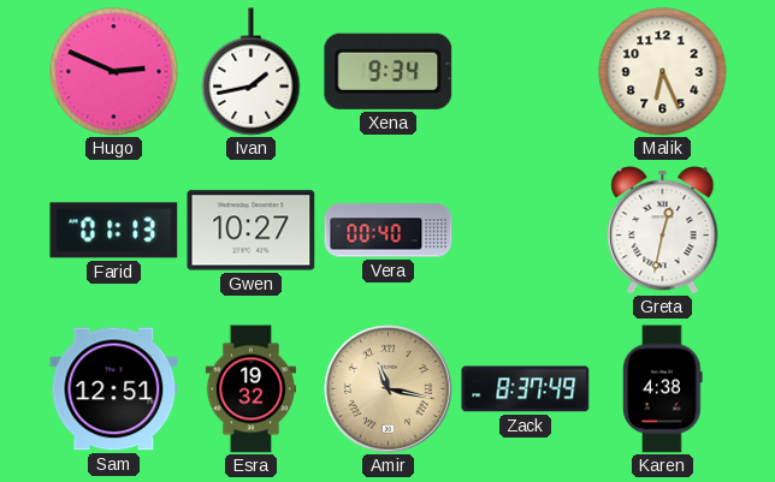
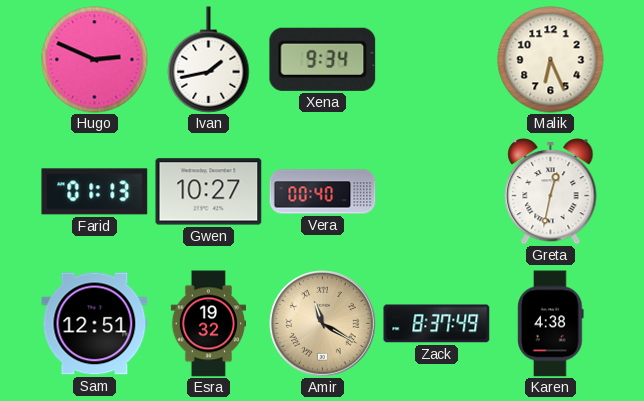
Amir: 11:17 -> 11:20 (323, 324)
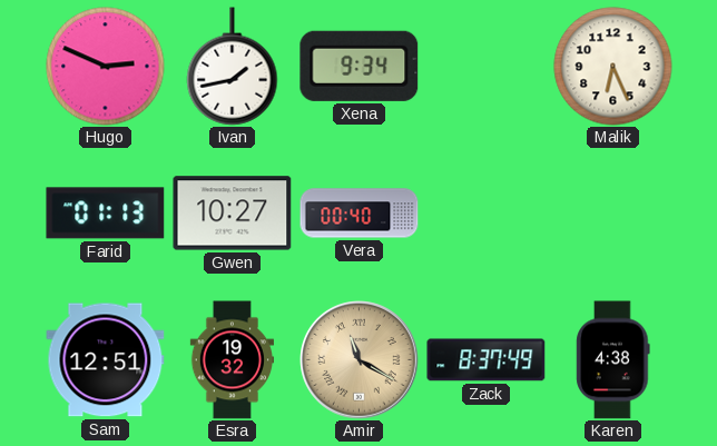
Greta: 12:32 -> none (551, 192)
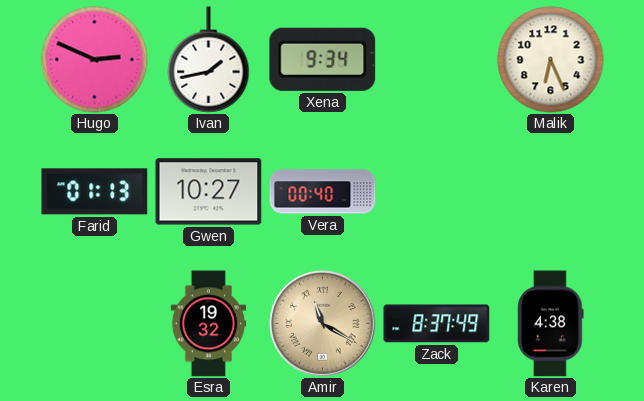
Sam: 12:51 -> none (106, 360)
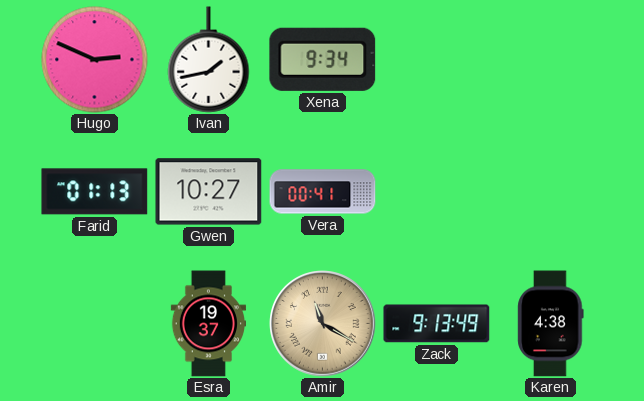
Malik: 6:26 -> none (551, 60)
Vera: 00:40 -> 00:41 (323, 192)
Esra: 19:32 -> 19:37 (208, 324)
Zack: 8:37 -> 9:13 (437, 324)
